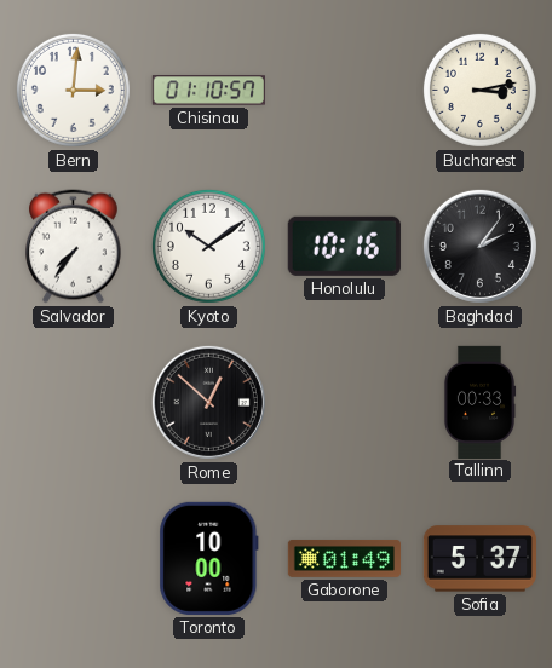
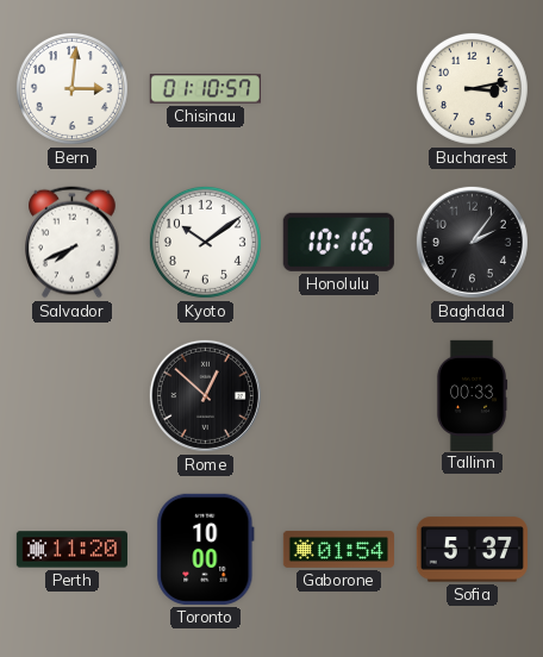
Salvador: 7:36 -> 7:41 (73, 243)
Perth: none -> 11:20 (71, 550)
Gaborone: 01:49 -> 01:54 (338, 549)
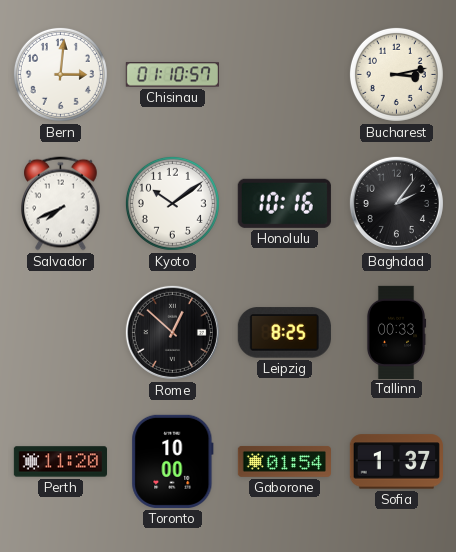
Leipzig: none -> 8:25 (284, 333)
Sofia: 5:37 -> 1:37 (396, 462)
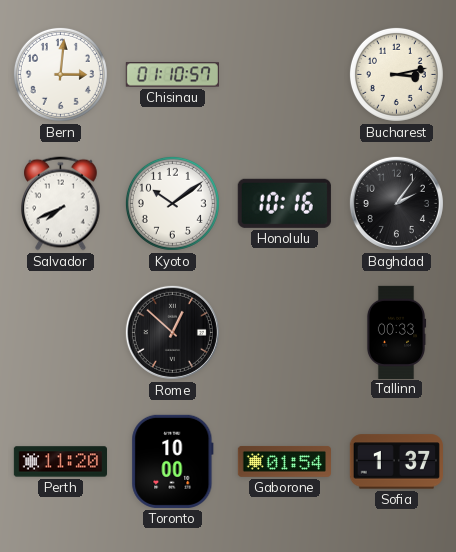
Leipzig: 8:25 -> none (284, 333)
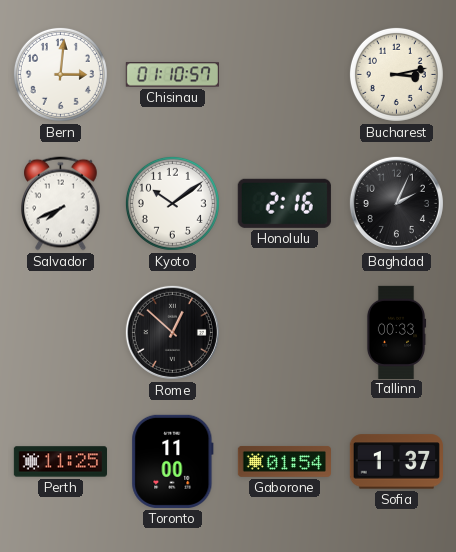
Honolulu: 10:16 -> 2:16 (284, 203)
Baghdad: 2:06 -> 2:04 (396, 203)
Perth: 11:20 -> 11:25 (60, 462)
Toronto: 10:00 -> 11:00 (173, 461)
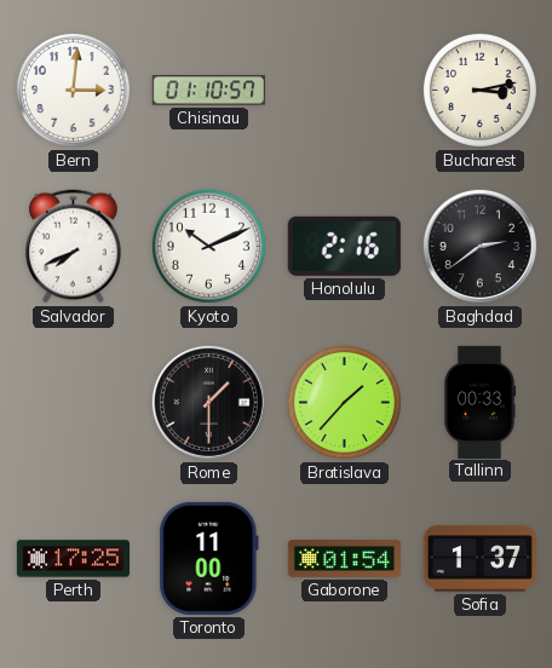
Kyoto: 10:09 -> 10:11 (208, 246)
Baghdad: 2:04 -> 2:39 (479, 246)
Rome: 12:52 -> 1:30 (208, 402)
Bratislava: none -> 1:37 (344, 402)
Perth: 11:25 -> 17:25 (73, 559)
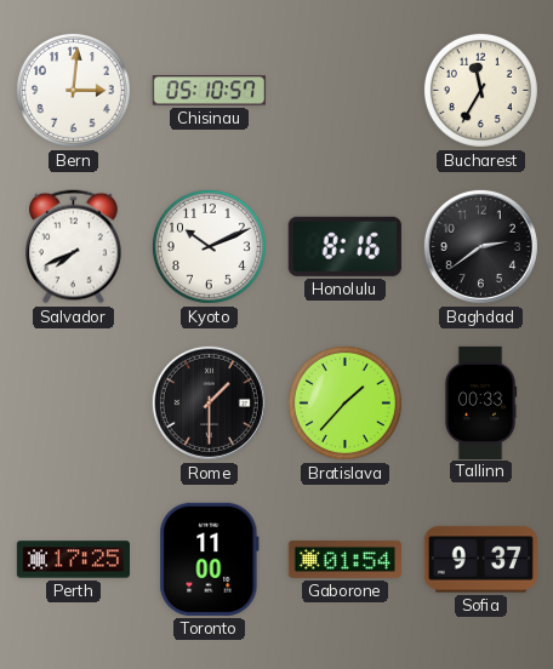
Chisinau: 01:10 -> 05:10 (209, 91)
Bucharest: 3:13 -> 11:35 (480, 90)
Honolulu: 2:16 -> 8:16 (344, 246)
Sofia: 1:37 -> 9:37 (480, 560)
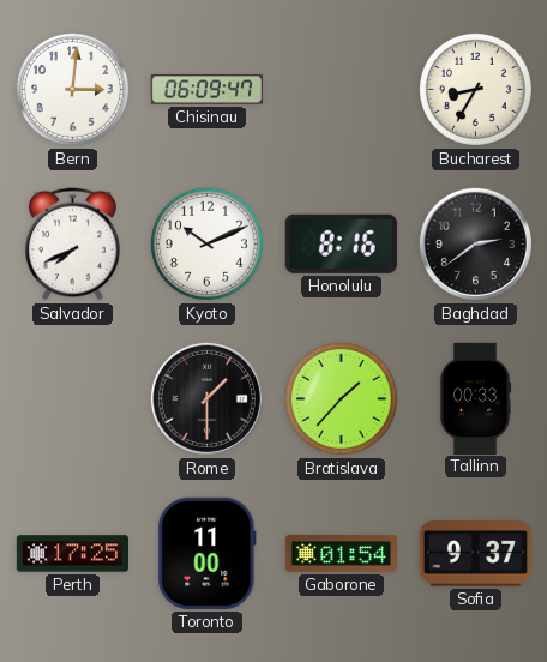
Chisinau: 05:10 -> 06:09 (206, 90)
Bucharest: 11:35 -> 8:35 (475, 89)
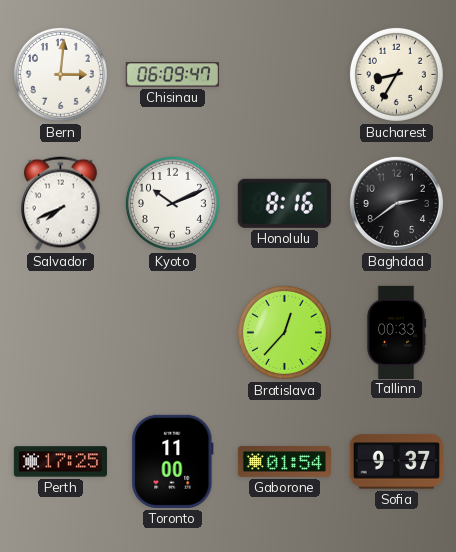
Rome: 1:30 -> none (206, 398)
Bratislava: 1:37 -> 12:37 (284, 332)
